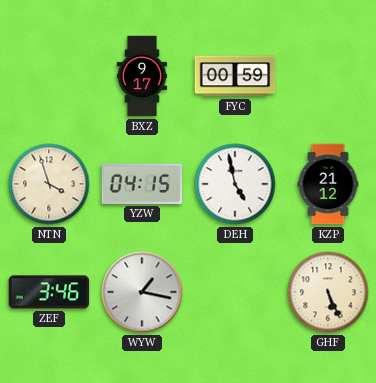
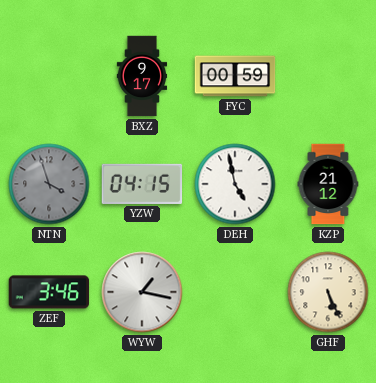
NTN dial: cream -> grey (49, 184)
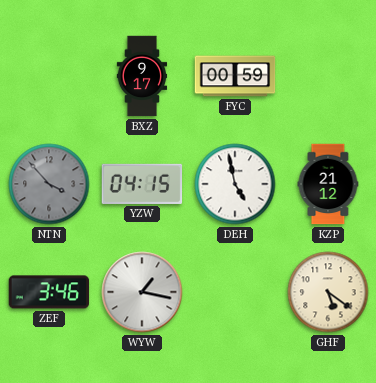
NTN: 3:57 -> 3:53 (49, 184)
GHF: 5:26 -> 5:21 (328, 292)
